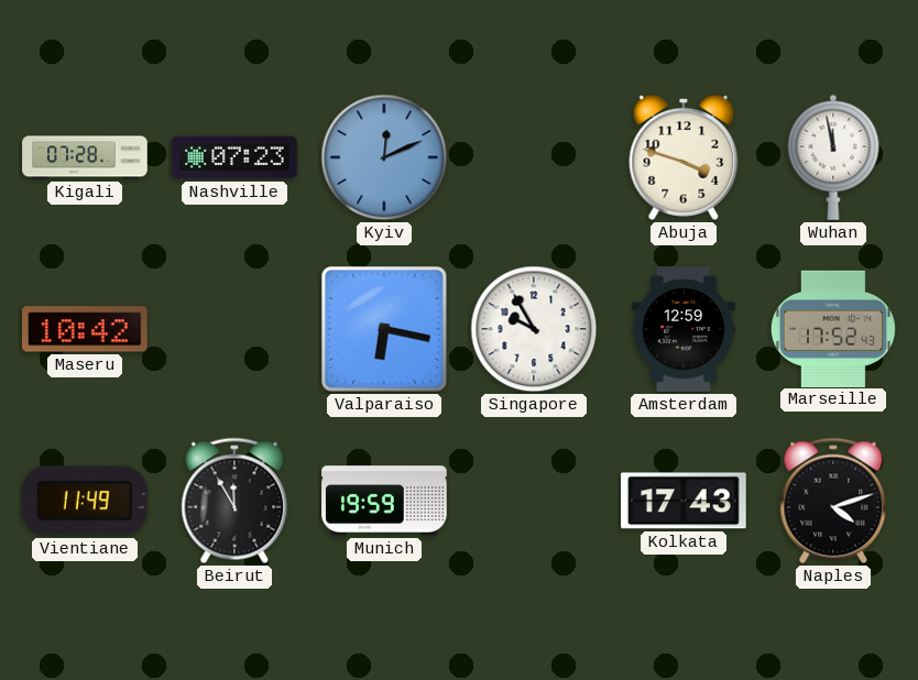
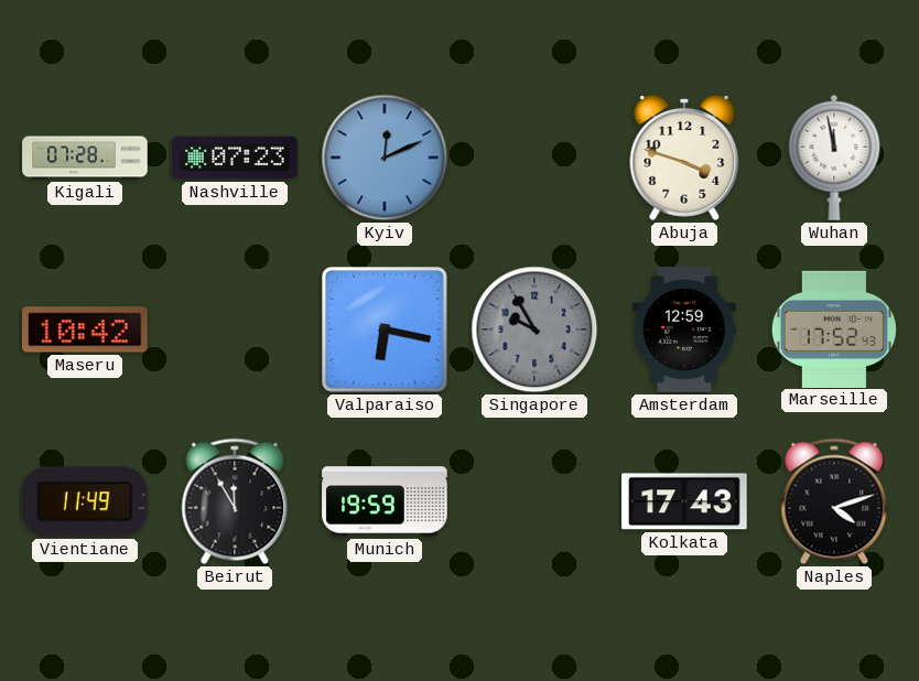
Singapore dial: white -> grey (534, 329)
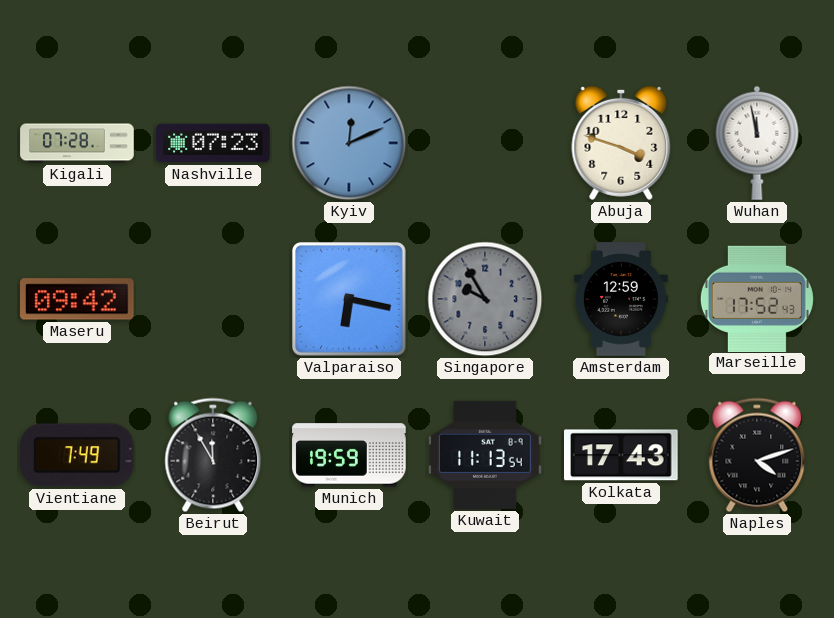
Maseru: 10:42 -> 09:42 (78, 299)
Vientiane: 11:49 -> 7:49 (77, 455)
Kuwait: none -> 11:13 (485, 455)
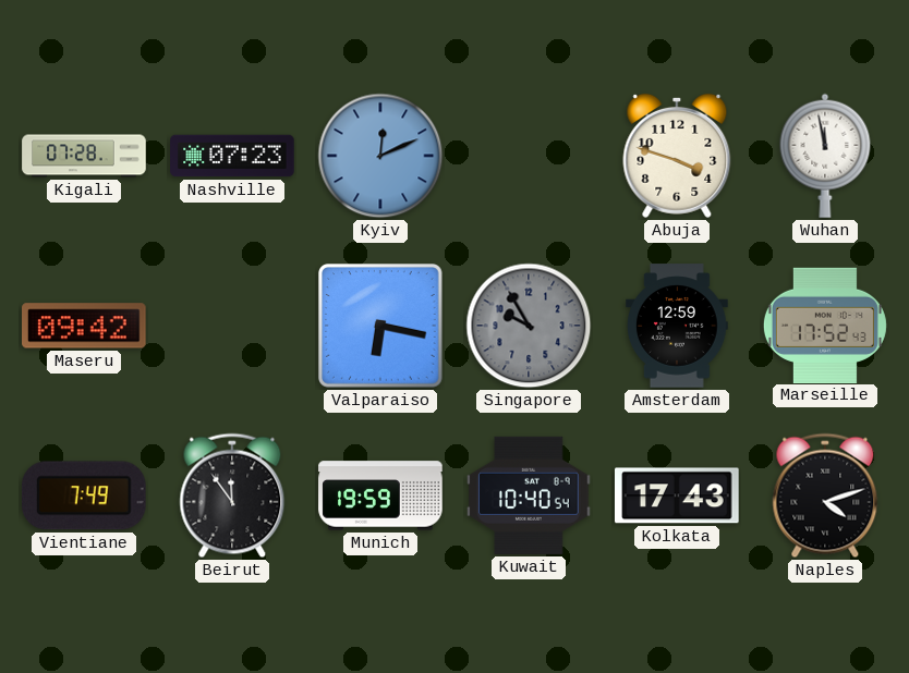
Beirut: 11:55 -> 11:54 (232, 495)
Kuwait: 11:13 -> 10:40 (529, 495)
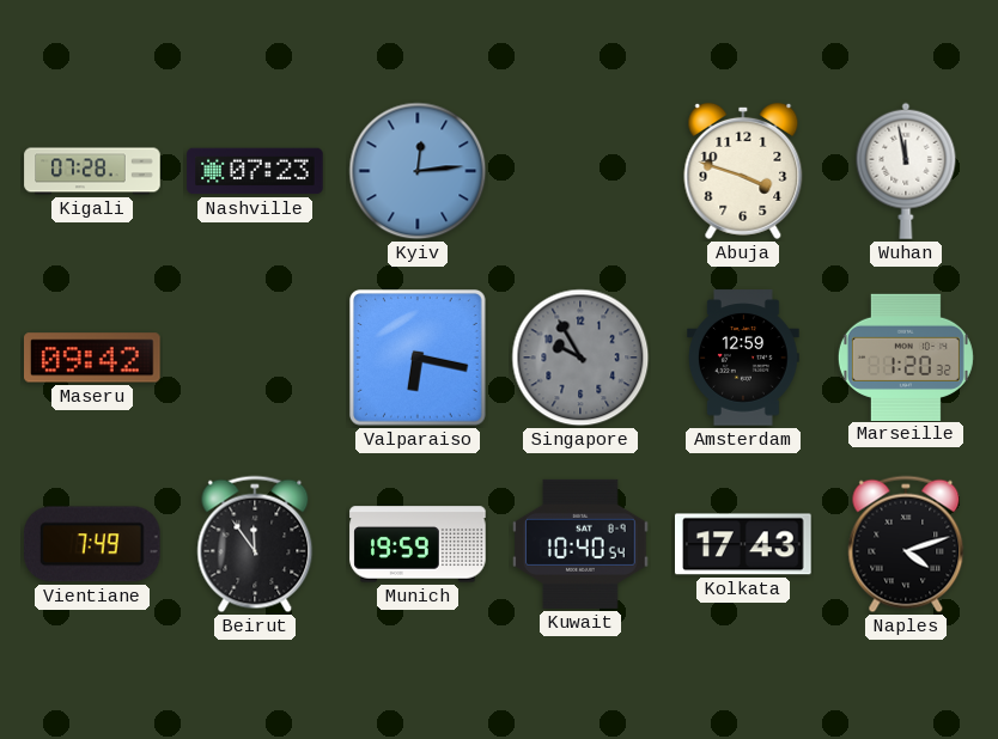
Kyiv: 12:11 -> 12:14 (418, 171)
Marseille: 17:52 -> 1:20 (906, 356)
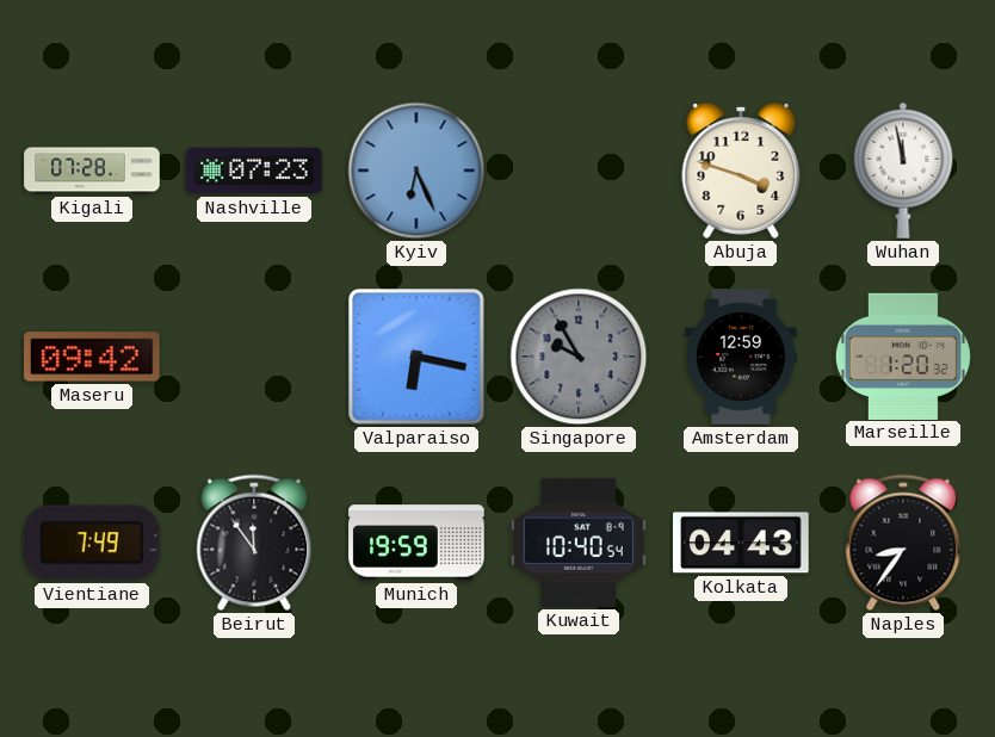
Kyiv: 12:14 -> 6:26 (416, 171)
Kolkata: 17:43 -> 04:43 (742, 543)
Naples: 4:12 -> 8:36 (903, 543)
